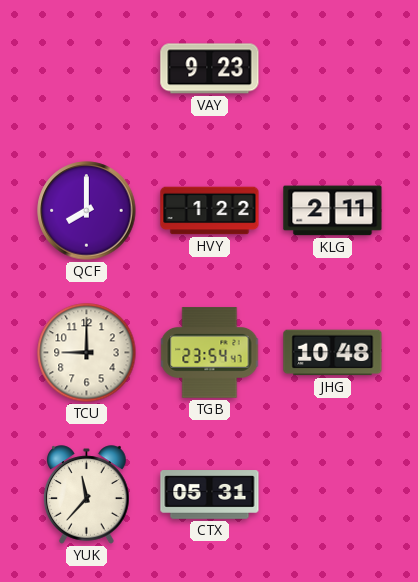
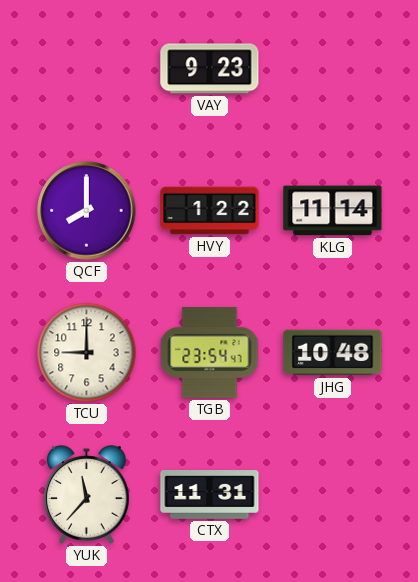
KLG: 2:11 -> 11:14 (333, 211)
CTX: 05:31 -> 11:31 (210, 495)
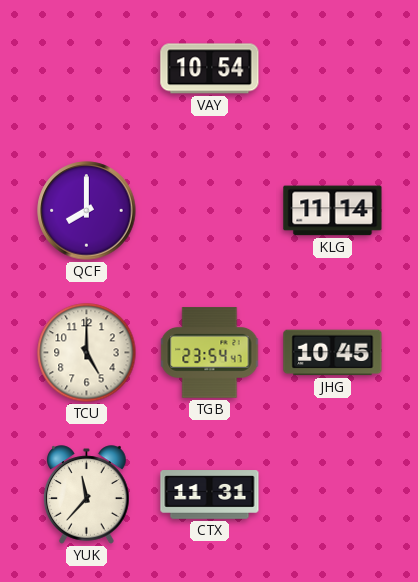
VAY: 9:23 -> 10:54 (210, 69)
HVY: 1:22 -> none (210, 211)
TCU: 9:00 -> 5:00 (87, 353)
JHG: 10:48 -> 10:45 (333, 353)
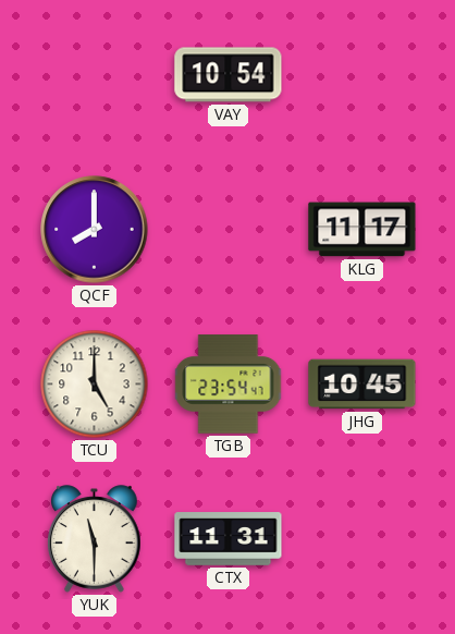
KLG: 11:14 -> 11:17 (362, 230)
YUK: 11:37 -> 11:30 (95, 539)
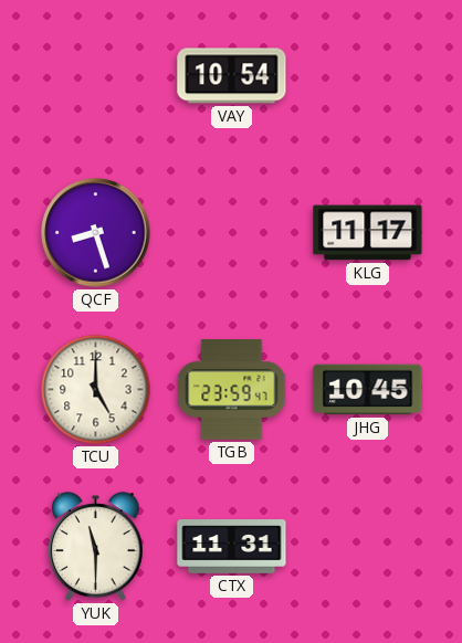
QCF: 8:00 -> 8:27 (96, 233)
TGB: 23:54 -> 23:59 (232, 390)
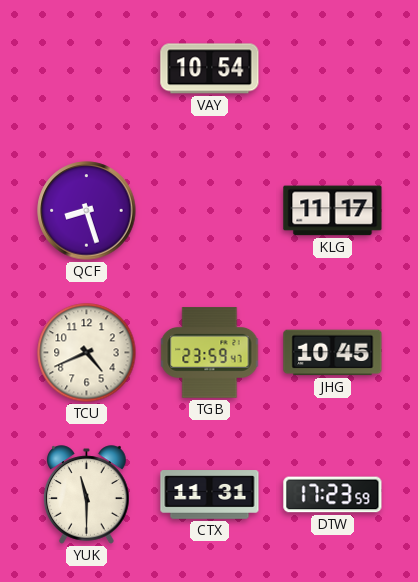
TCU: 5:00 -> 4:41 (87, 353)
DTW: none -> 17:23 (333, 495)
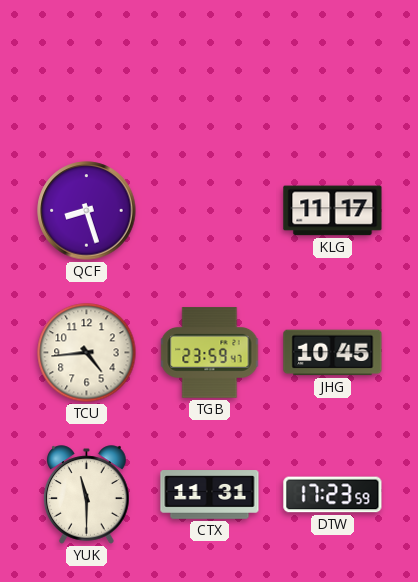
VAY: 10:54 -> none (210, 69)
TCU: 4:41 -> 4:44 (87, 353)
